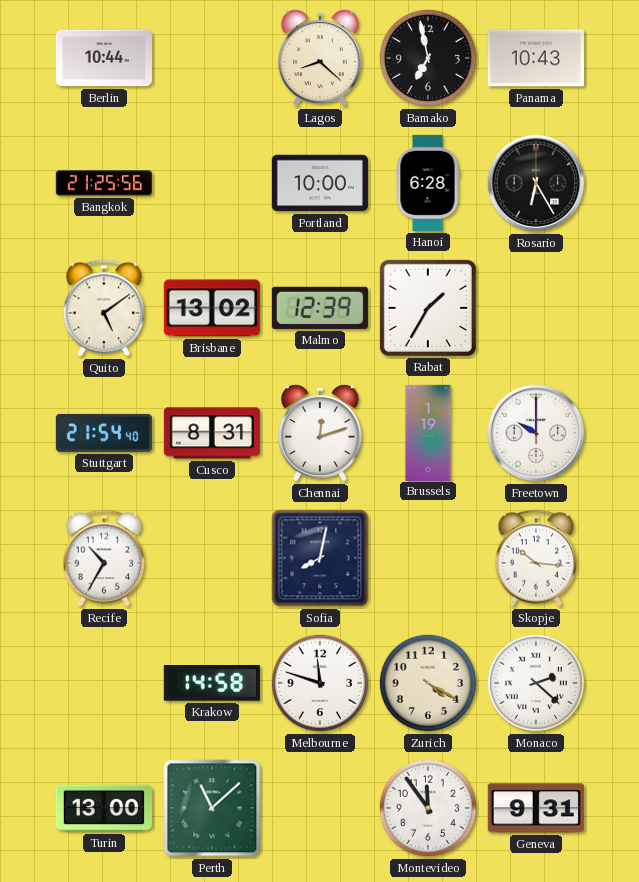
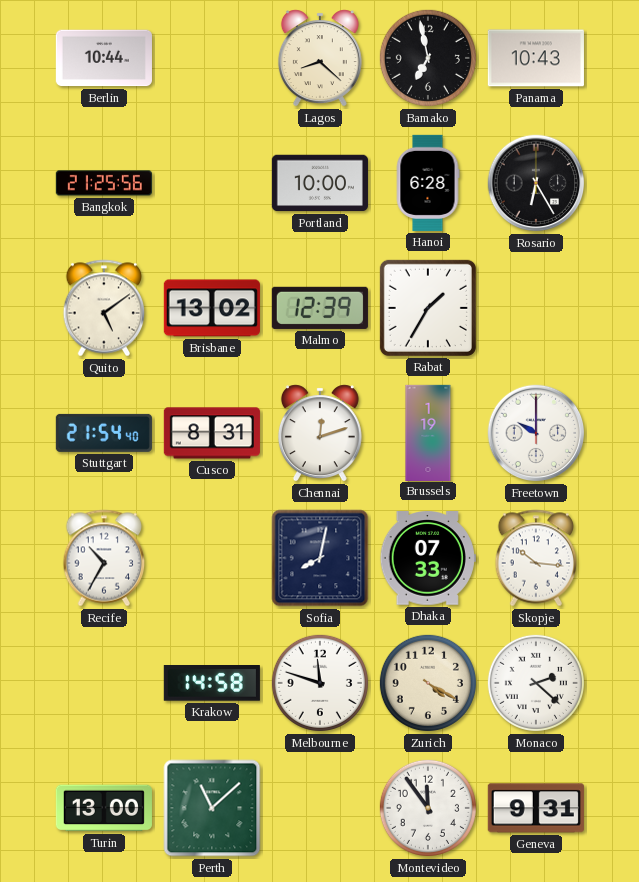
Dhaka: none -> 07:33 (428, 558)
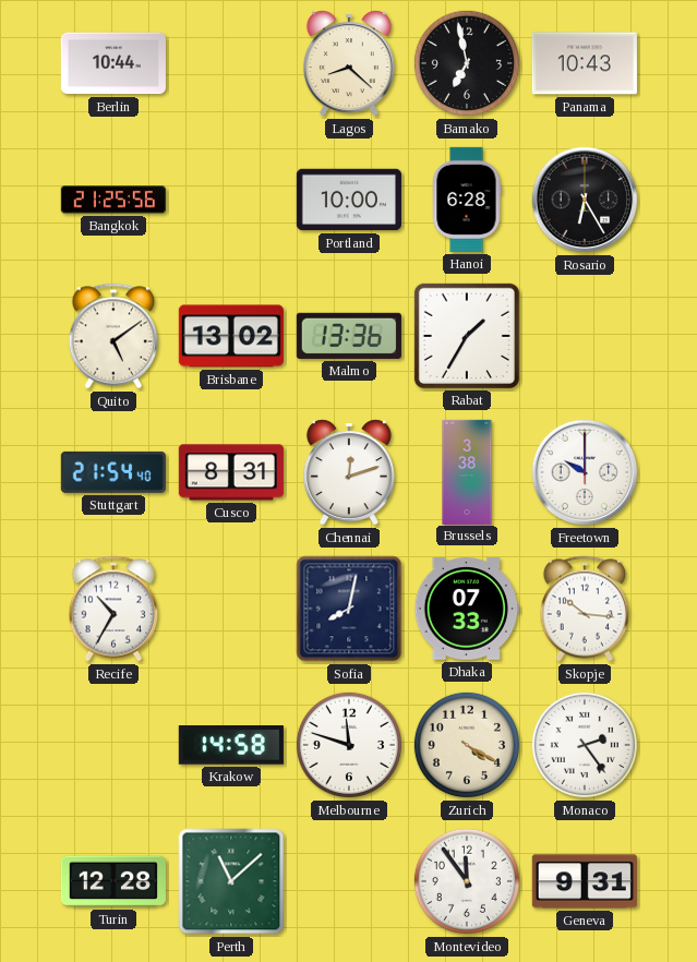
Malmo: 12:39 -> 13:36 (349, 336)
Brussels: 1:19 -> 3:38 (467, 471)
Monaco: 2:22 -> 2:24 (585, 745)
Turin: 13:00 -> 12:28 (113, 881)
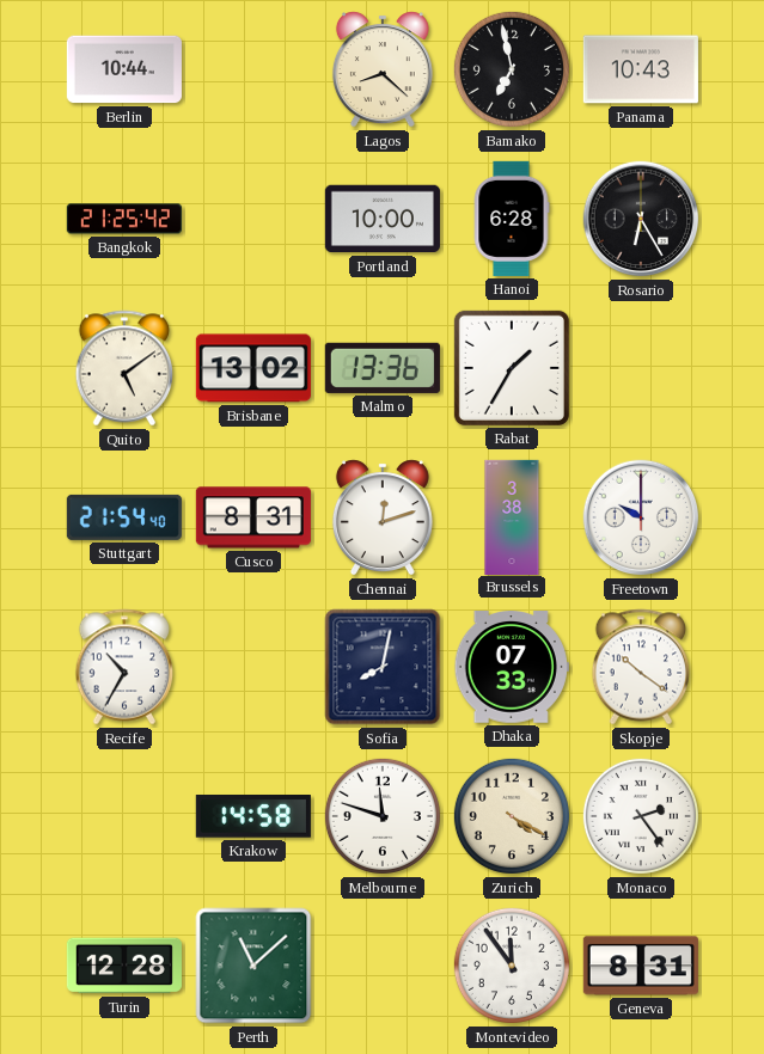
Bangkok: 21:25:56 -> 21:25:42 (124, 219)
Skopje: 10:16 -> 10:21 (641, 667)
Geneva: 9:31 -> 8:31 (641, 966)
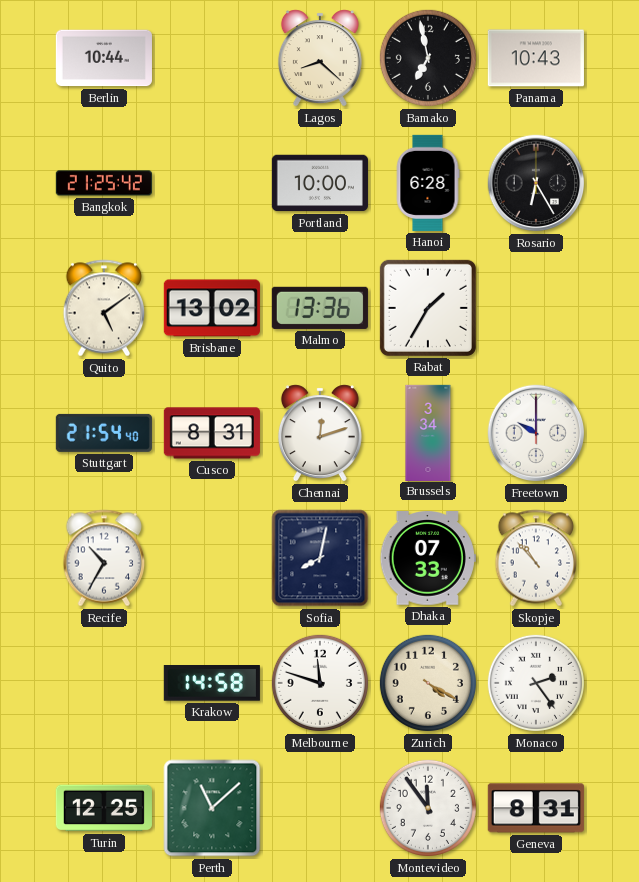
Brussels: 3:38 -> 3:34 (428, 432)
Skopje: 10:21 -> 10:53 (536, 558)
Turin: 12:28 -> 12:25 (104, 808)
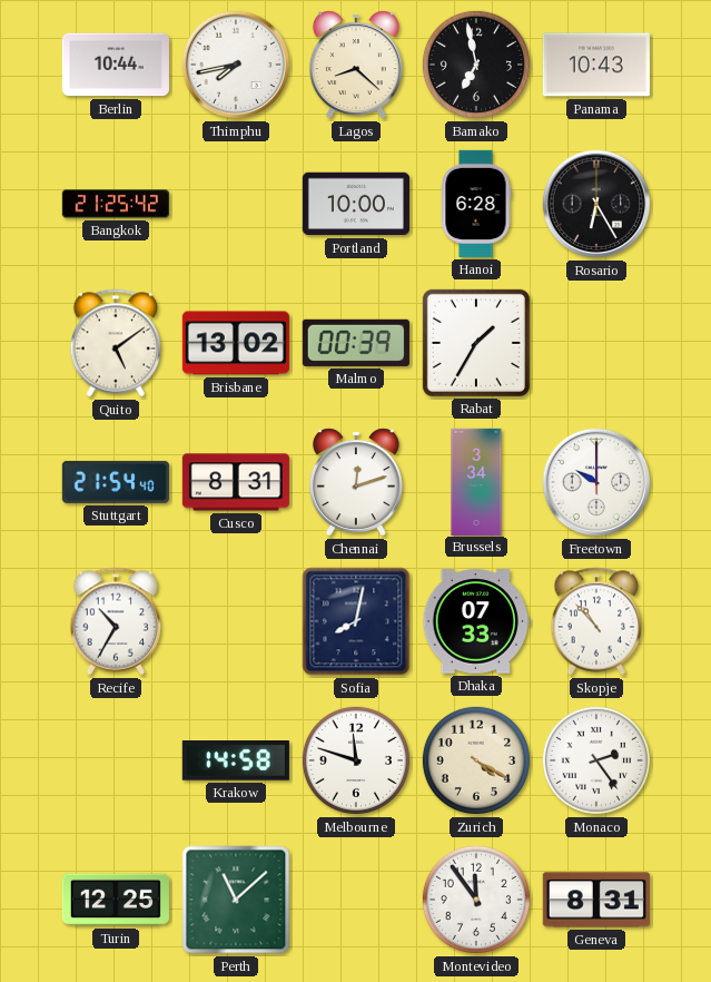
Thimphu: none -> 7:43 (236, 65)
Malmo: 13:36 -> 00:39 (356, 343)
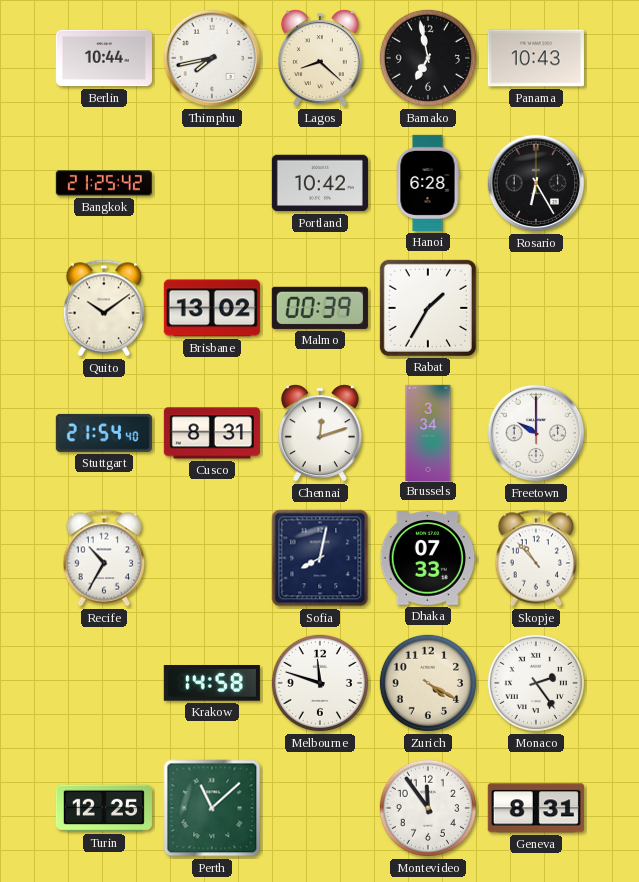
Portland: 10:00 -> 10:42 (320, 183)
Quito: 5:09 -> 10:09 (104, 308)
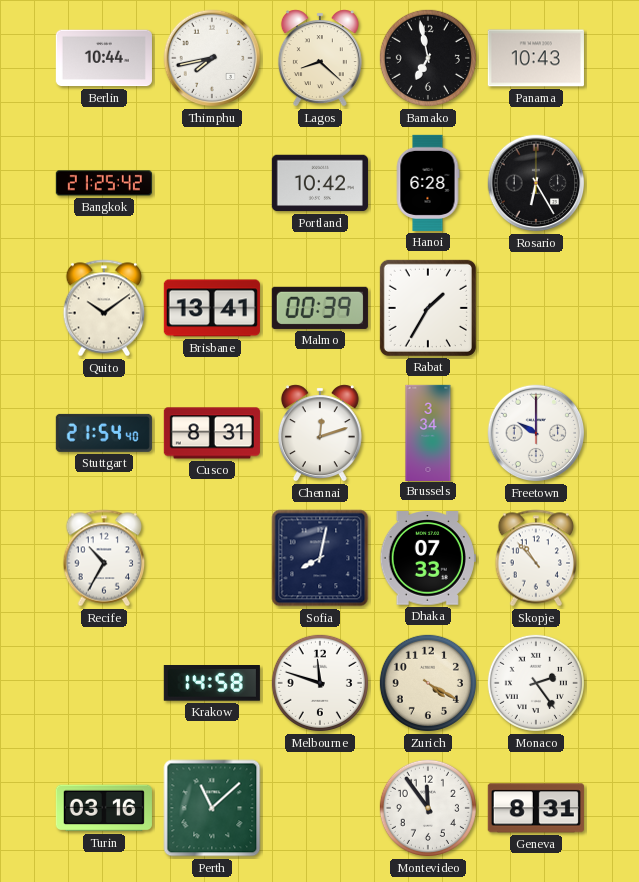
Brisbane: 13:02 -> 13:41 (212, 308)
Turin: 12:25 -> 03:16 (104, 808)
